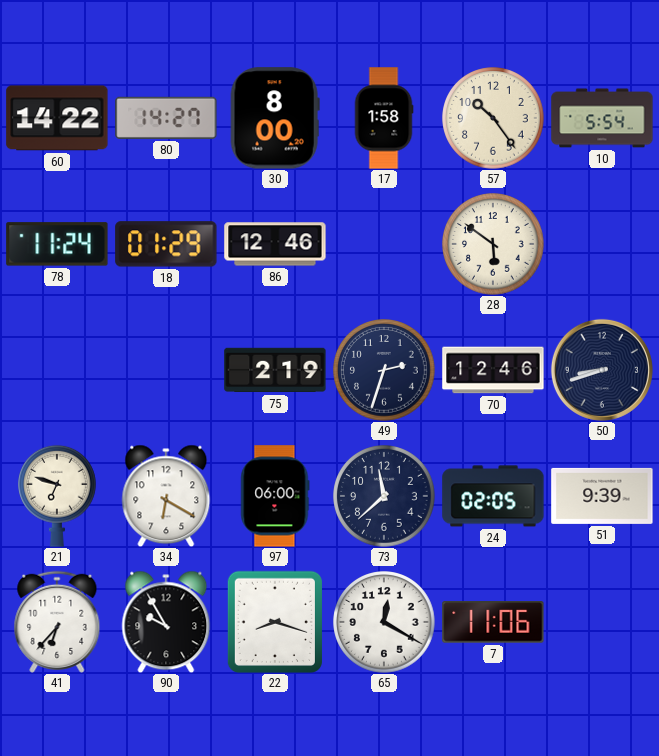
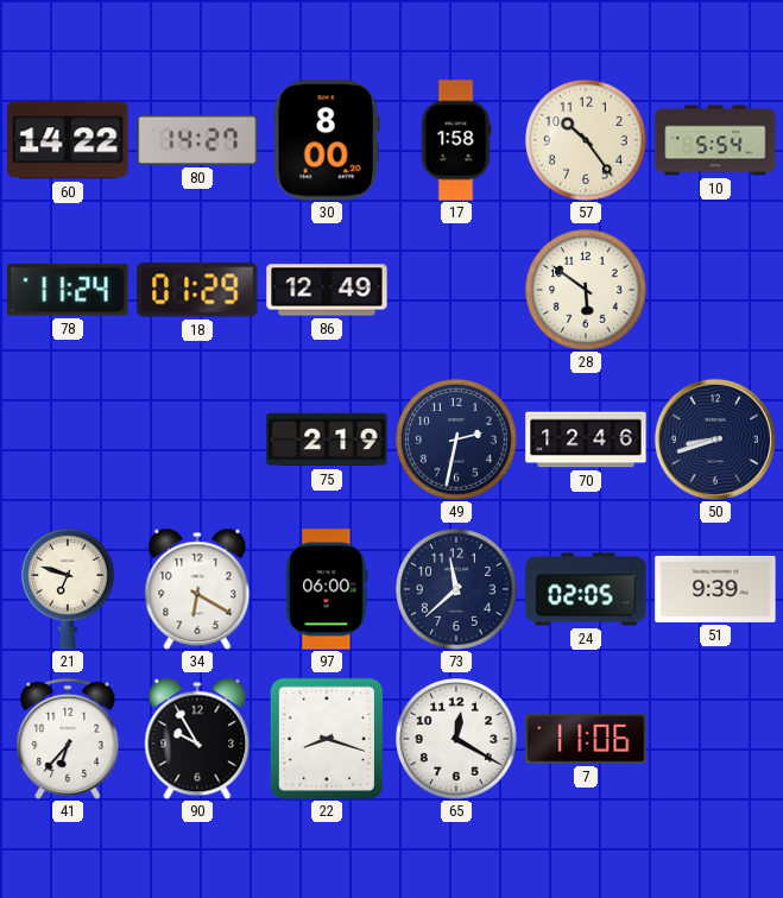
86: 12:46 -> 12:49 (327, 290)
49: 2:33 -> 2:32 (456, 439)
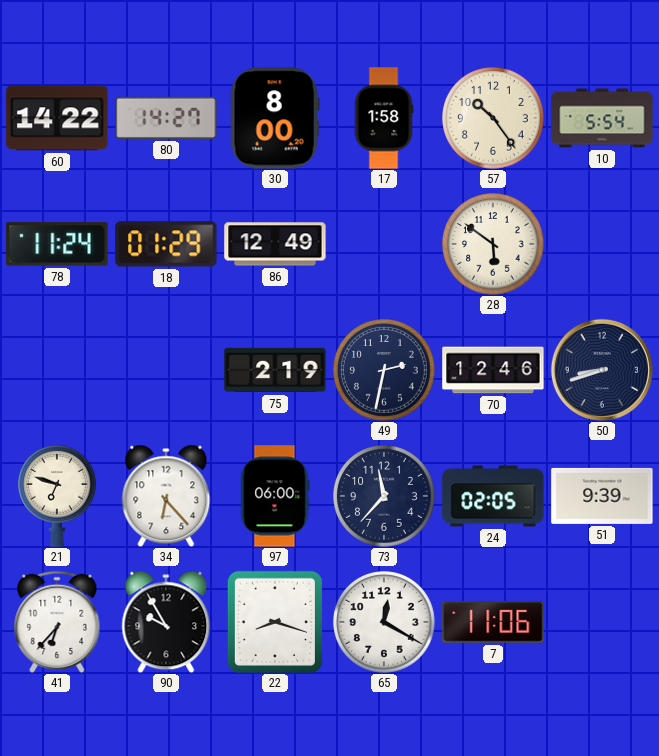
34: 6:20 -> 6:23 (166, 496)
73: 11:38 -> 11:37 (384, 496)
